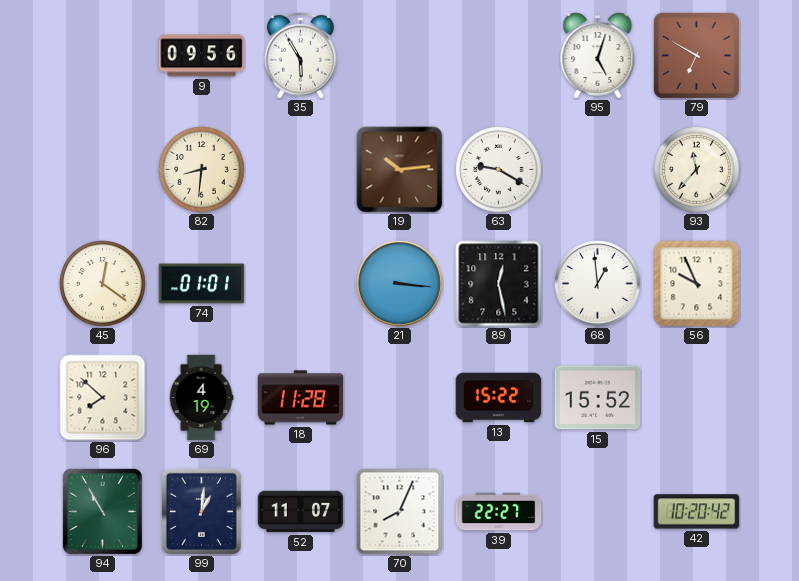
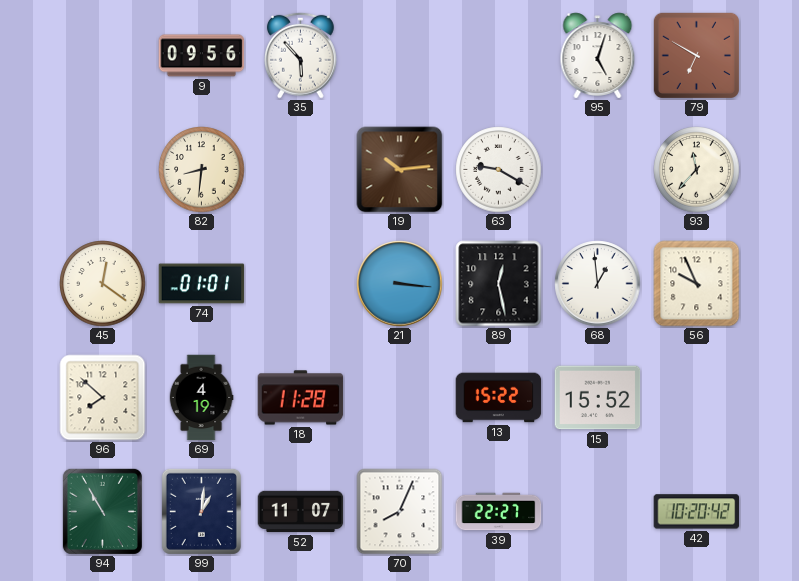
35: 5:55 -> 5:53 (301, 55)
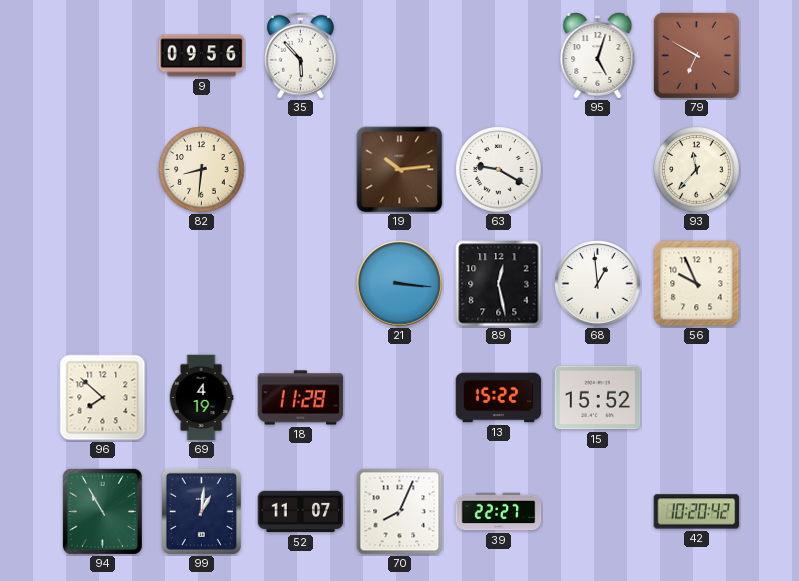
45: 12:21 -> none (103, 284)
74: 01:01 -> none (202, 284)
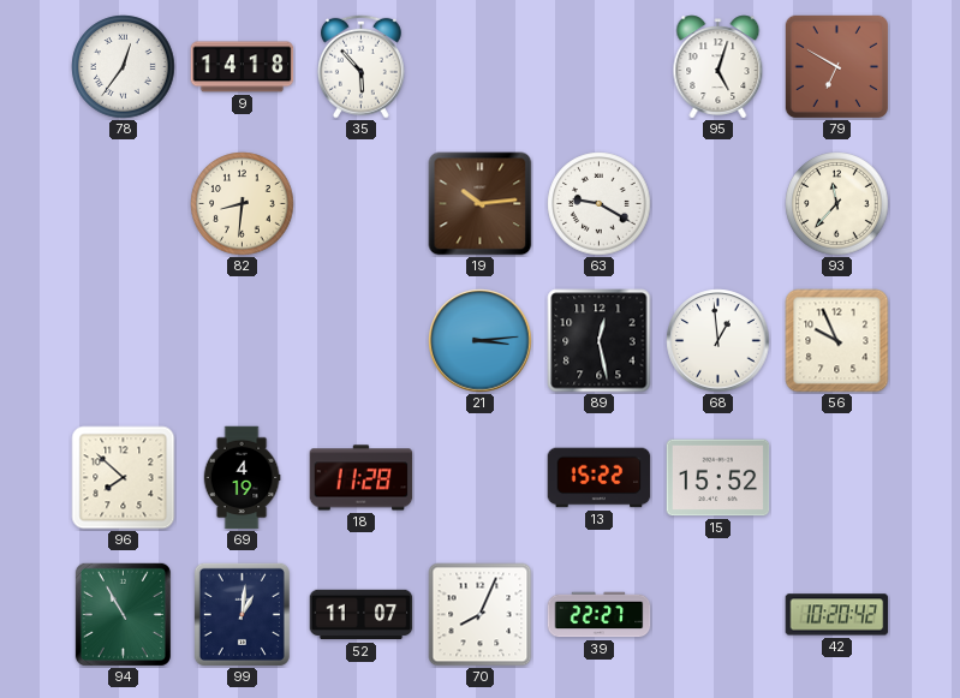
78: none -> 12:36 (124, 67)
9: 09:56 -> 14:18 (243, 67)
21: 3:16 -> 3:14 (481, 341)
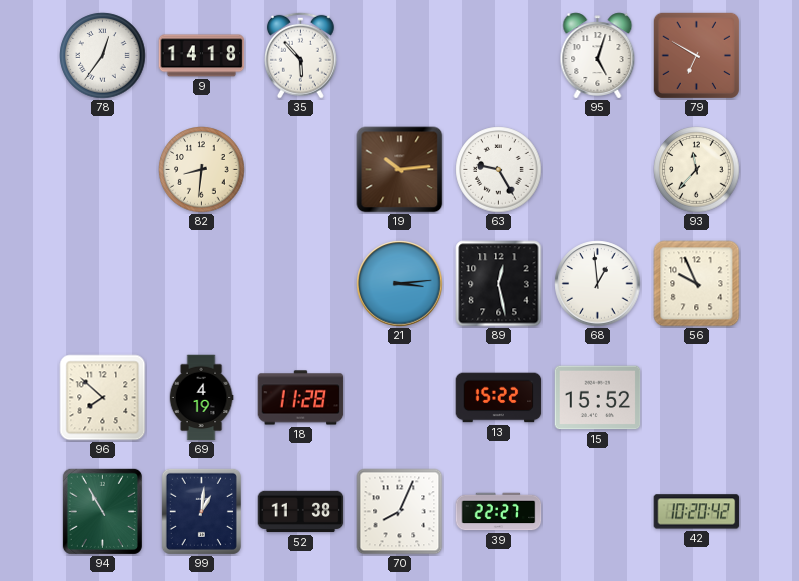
63: 9:20 -> 9:25 (499, 170)
52: 11:07 -> 11:38 (301, 512)
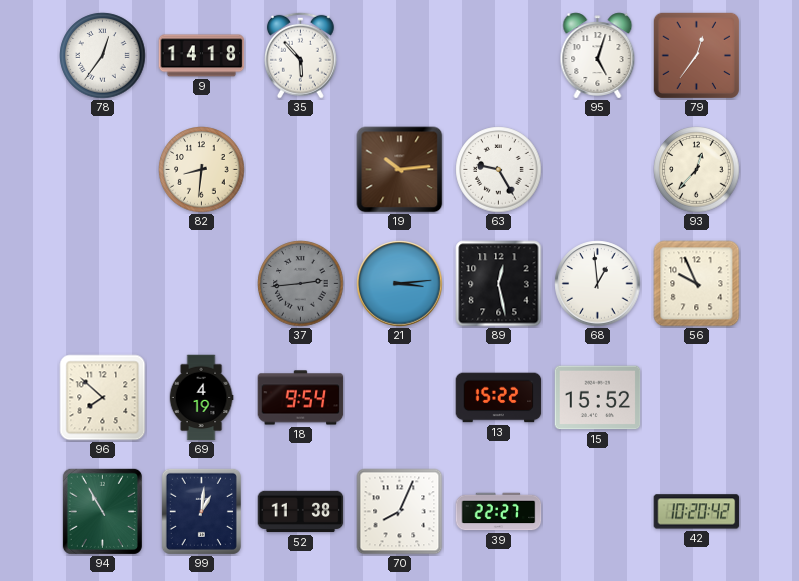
79: 6:50 -> 12:36 (696, 55)
93: 11:37 -> 12:37 (697, 170)
37: none -> 2:44 (301, 284)
18: 11:28 -> 9:54 (301, 398)
